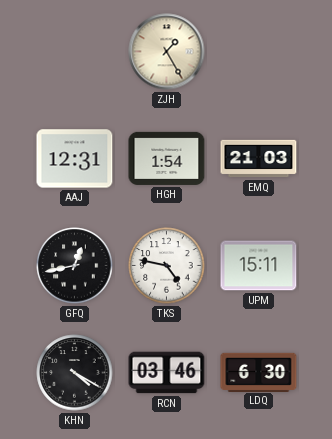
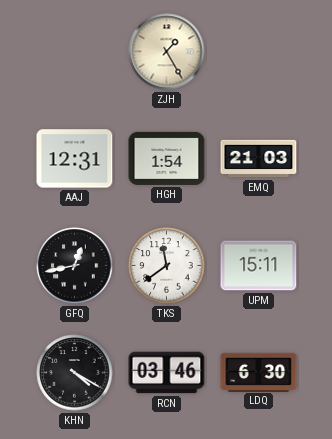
TKS: 4:47 -> 11:39 (167, 266)
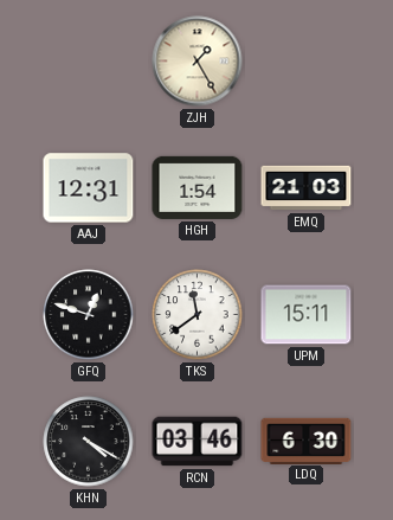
GFQ: 12:43 -> 12:48 (89, 315)
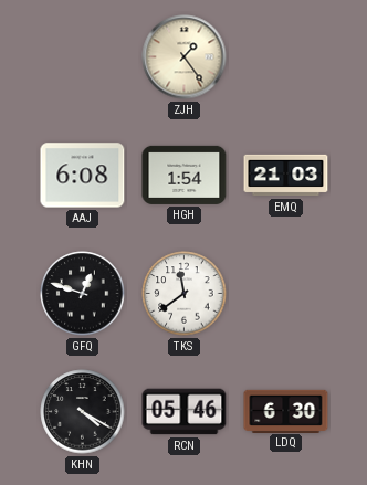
ZJH: 1:25 -> 1:24 (185, 57)
AAJ: 12:31 -> 6:08 (83, 176)
UPM: 15:11 -> none (307, 315)
RCN: 03:46 -> 05:46 (185, 412)
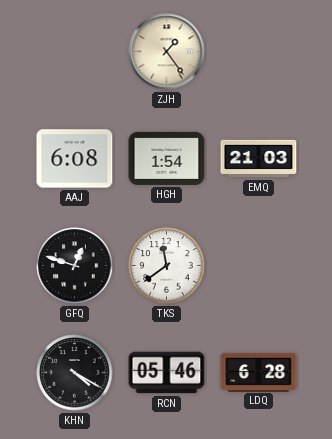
LDQ: 6:30 -> 6:28 (259, 372)
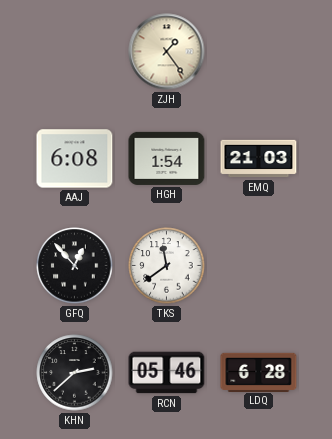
GFQ: 12:48 -> 12:53 (75, 266)
KHN: 4:20 -> 2:38 (75, 373)
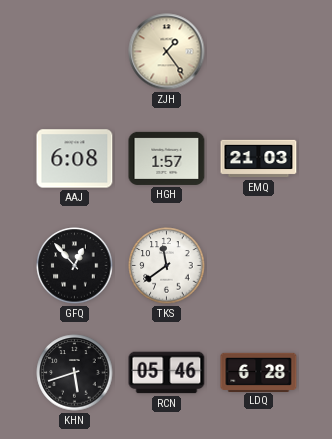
HGH: 1:54 -> 1:57 (167, 158)
KHN: 2:38 -> 5:42 (75, 373)
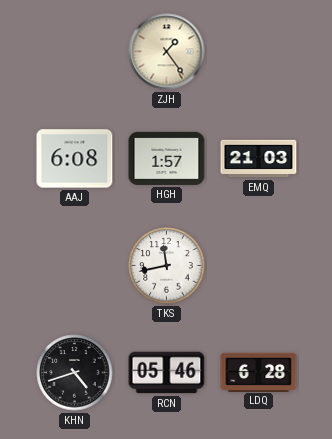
GFQ: 12:53 -> none (75, 266)
TKS: 11:39 -> 11:43 (167, 266)
KHN: 5:42 -> 4:42 (75, 373)
